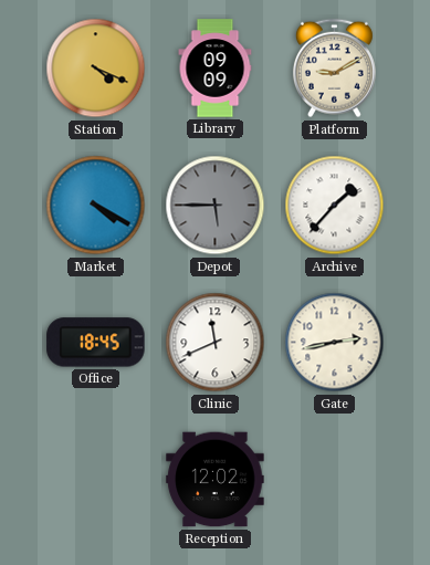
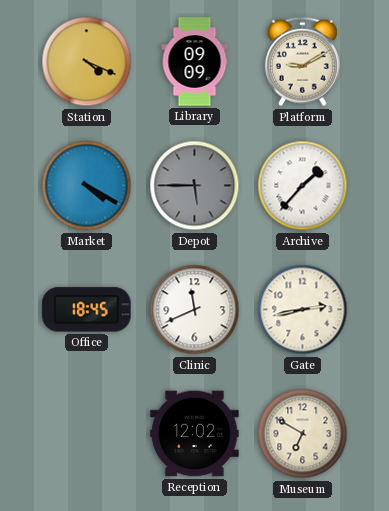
Museum: none -> 6:50 (303, 434)
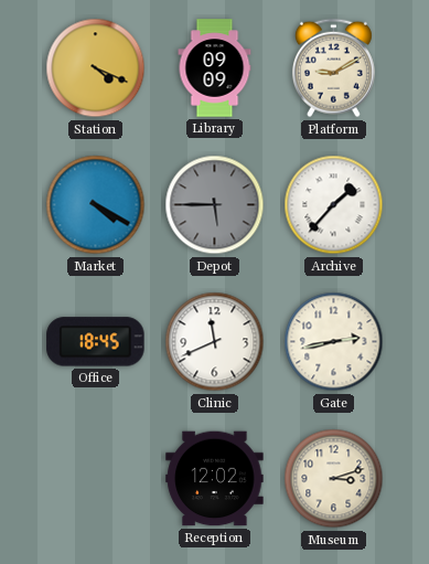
Museum: 6:50 -> 3:12 (334, 479)
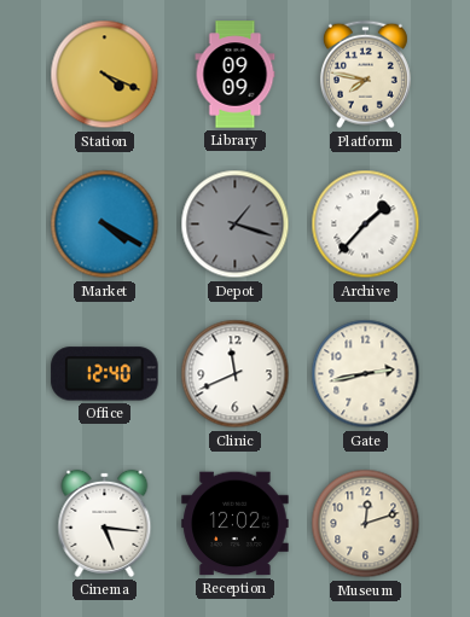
Platform: 9:10 -> 7:47 (365, 75)
Depot: 5:45 -> 1:18 (236, 225)
Office: 18:45 -> 12:40 (105, 374)
Cinema: none -> 5:16 (105, 523)
Museum: 3:12 -> 12:12 (366, 524)
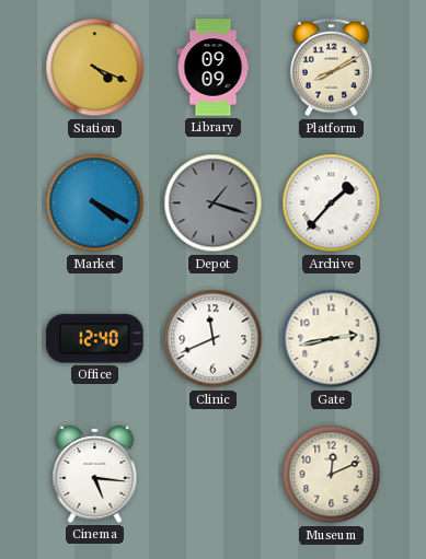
Platform: 7:47 -> 8:10 (331, 68)
Reception: 12:02 -> none (236, 524)
Museum: 12:12 -> 12:11 (332, 475)
